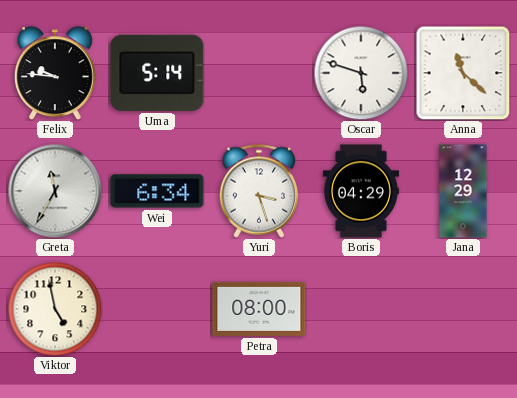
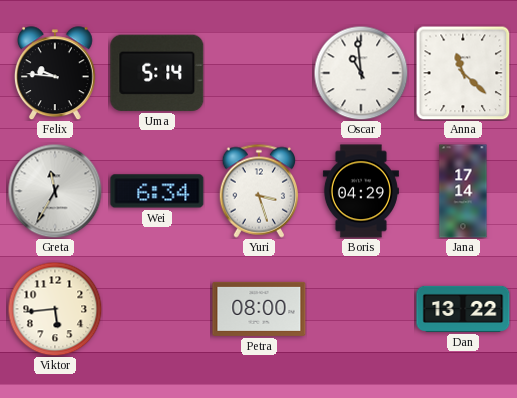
Oscar: 5:48 -> 10:59 (361, 73)
Jana: 12:29 -> 17:14 (463, 191)
Viktor: 4:58 -> 5:44 (55, 309)
Dan: none -> 13:22 (463, 309)
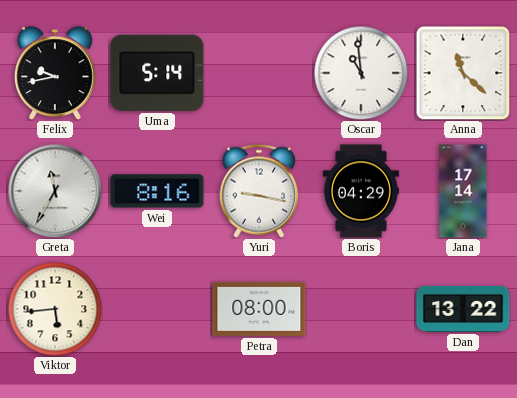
Felix: 9:46 -> 9:43 (55, 73)
Wei: 6:34 -> 8:16 (157, 191)
Yuri: 3:27 -> 9:17 (259, 191)
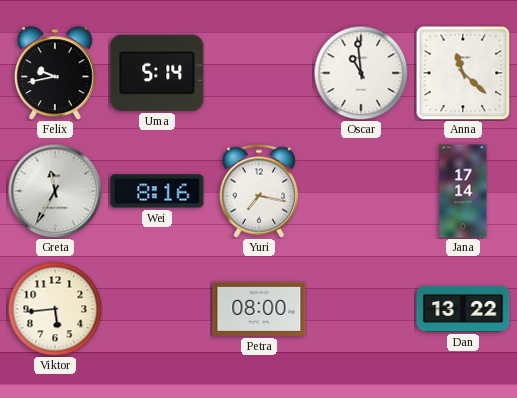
Yuri: 9:17 -> 7:17 (259, 191)
Boris: 04:29 -> none (361, 191)
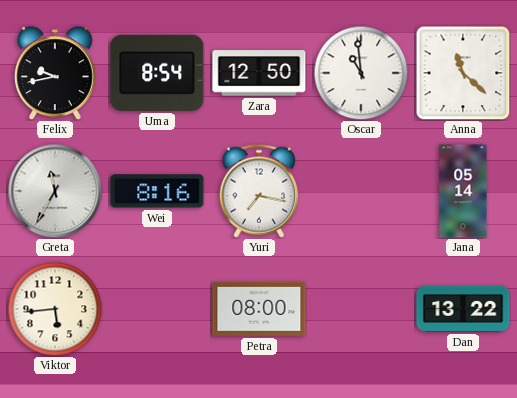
Uma: 5:14 -> 8:54 (157, 73)
Zara: none -> 12:50 (259, 73)
Jana: 17:14 -> 05:14 (463, 191)
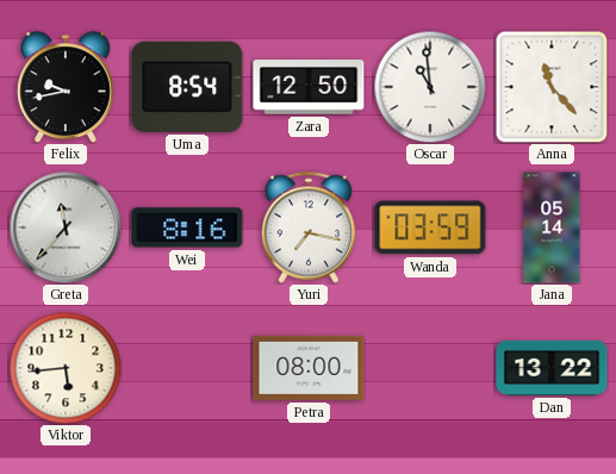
Anna: 11:22 -> 11:23 (552, 87)
Greta: 11:35 -> 11:37 (66, 227)
Wanda: none -> 03:59 (430, 227)
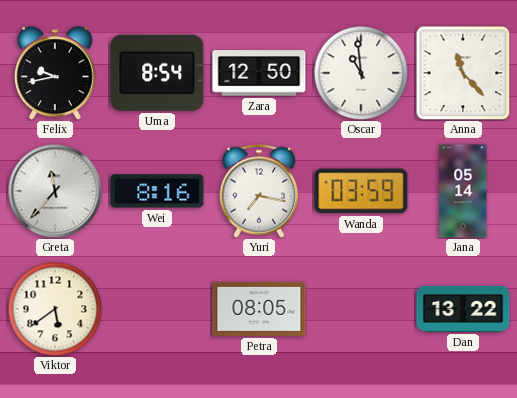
Viktor: 5:44 -> 5:39 (55, 309)
Petra: 08:00 -> 08:05 (259, 309)
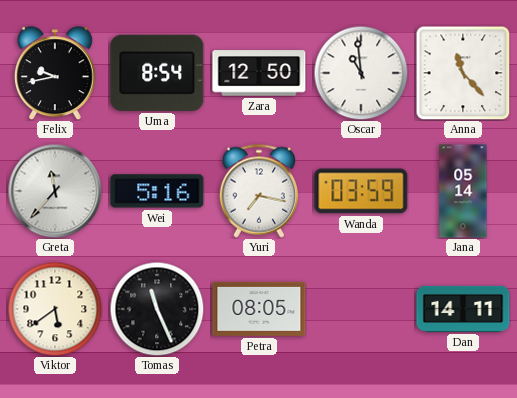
Wei: 8:16 -> 5:16 (157, 191)
Tomas: none -> 11:26 (157, 309)
Dan: 13:22 -> 14:11 (463, 309)
